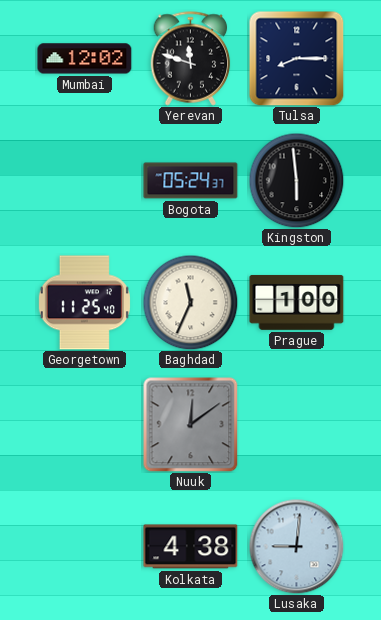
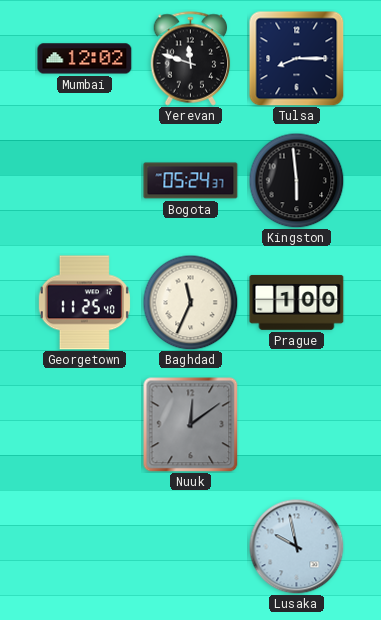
Kolkata: 4:38 -> none (191, 547)
Lusaka: 9:01 -> 9:58 (296, 546)
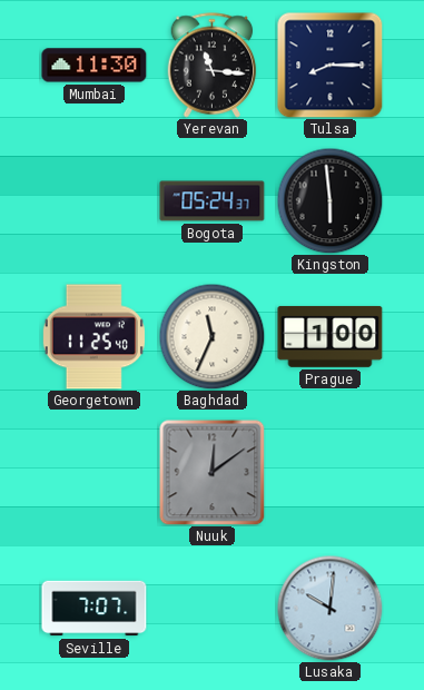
Mumbai: 12:02 -> 11:30 (95, 66)
Yerevan: 11:48 -> 11:16 (213, 66)
Seville: none -> 7:07 (95, 609)
Lusaka: 9:58 -> 10:01 (329, 608)
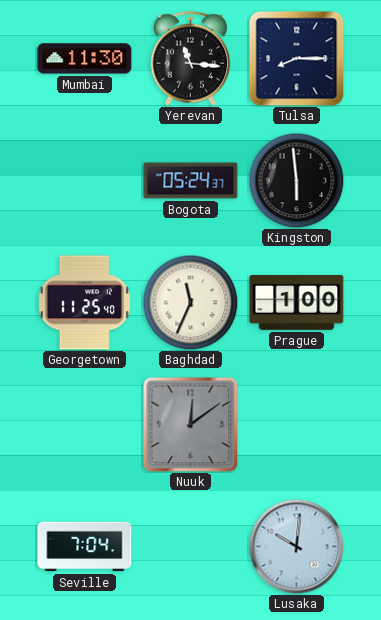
Seville: 7:07 -> 7:04 (85, 547)
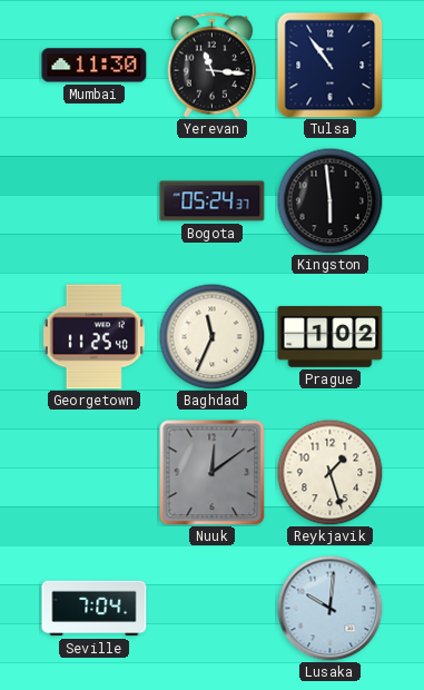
Tulsa: 8:15 -> 10:54 (331, 66)
Prague: 1:00 -> 1:02 (331, 336)
Reykjavik: none -> 1:27 (329, 472)
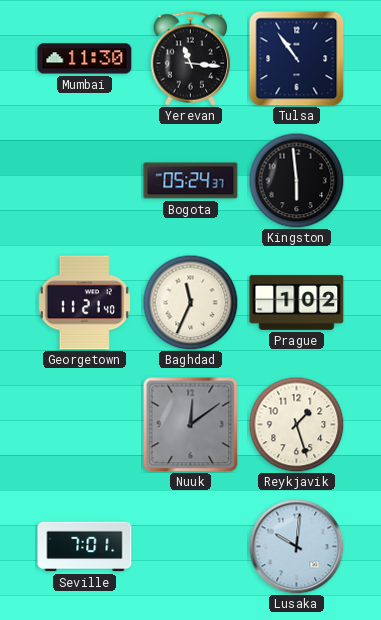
Georgetown: 11:25 -> 11:21 (84, 303)
Seville: 7:04 -> 7:01 (85, 547)
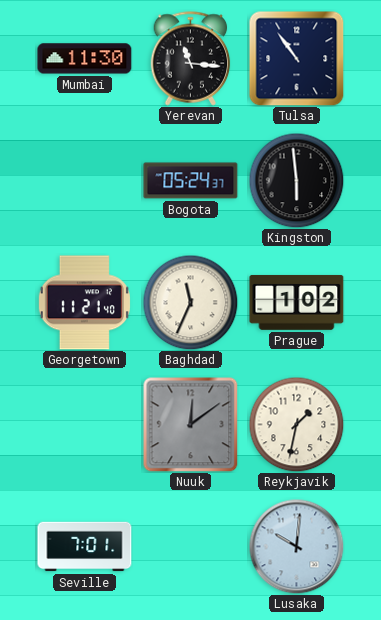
Reykjavik: 1:27 -> 1:32 (296, 424)
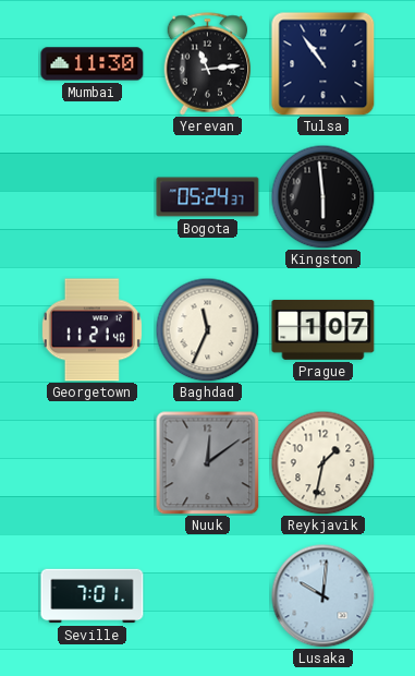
Yerevan: 11:16 -> 11:14 (208, 64)
Prague: 1:02 -> 1:07 (324, 329)
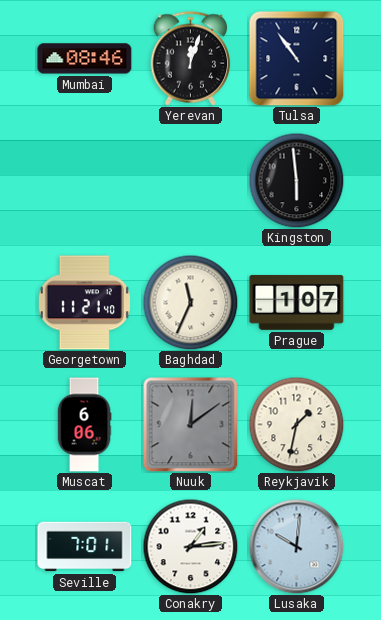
Mumbai: 11:30 -> 08:46 (85, 59)
Yerevan: 11:14 -> 12:03 (191, 59)
Bogota: 05:24 -> none (208, 197)
Muscat: none -> 6:06 (84, 425)
Conakry: none -> 1:14 (190, 546)
